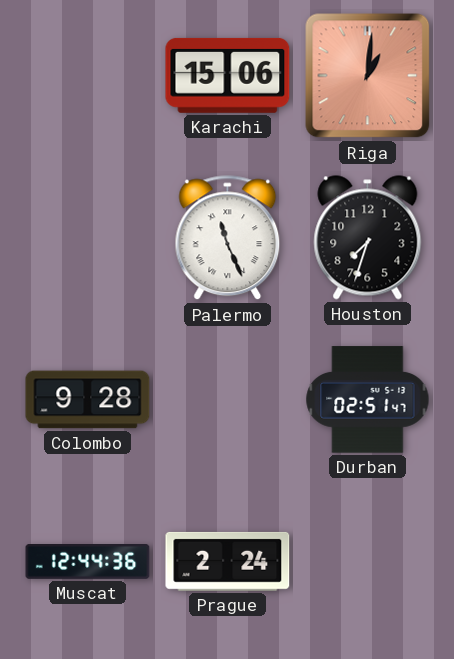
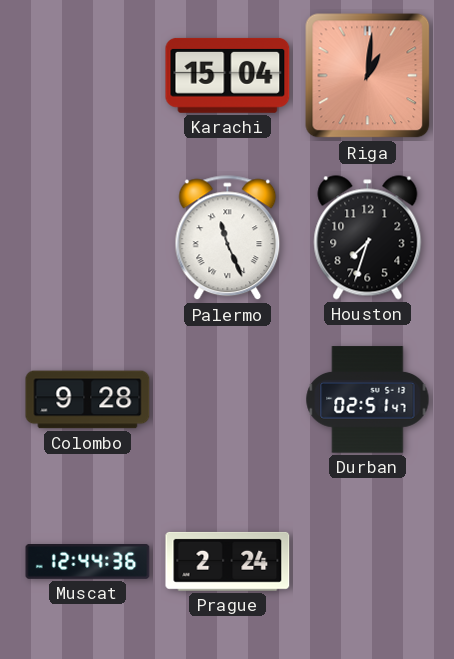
Karachi: 15:06 -> 15:04 (228, 75)
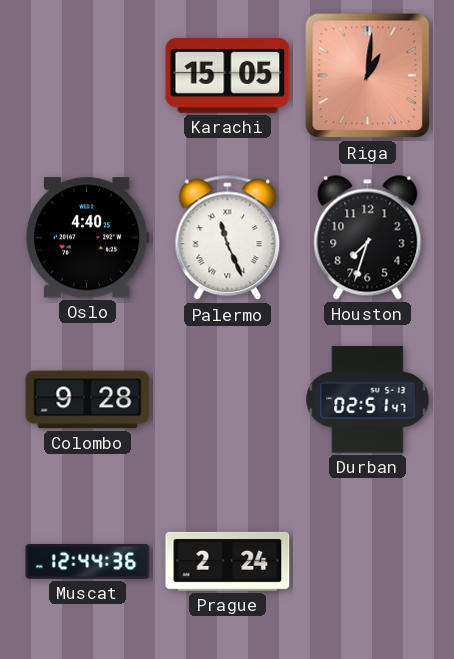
Karachi: 15:04 -> 15:05 (228, 75)
Oslo: none -> 4:40 (87, 238)
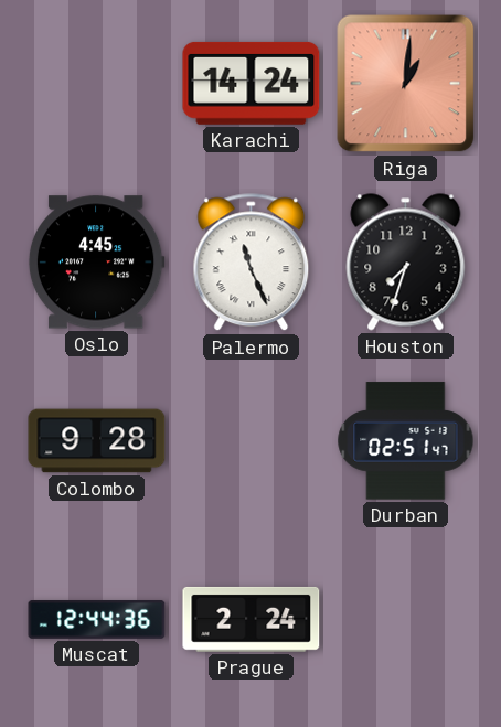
Karachi: 15:05 -> 14:24 (252, 83)
Oslo: 4:40 -> 4:45 (96, 263)
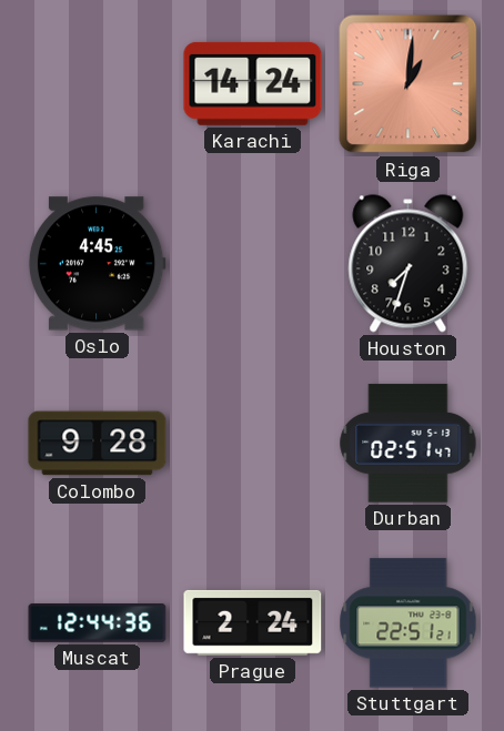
Palermo: 11:26 -> none (252, 263)
Stuttgart: none -> 22:51 (409, 623)
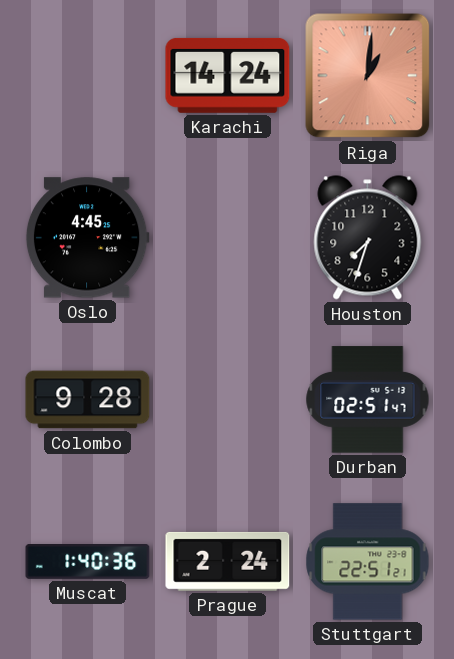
Muscat: 12:44 -> 1:40 (88, 562)
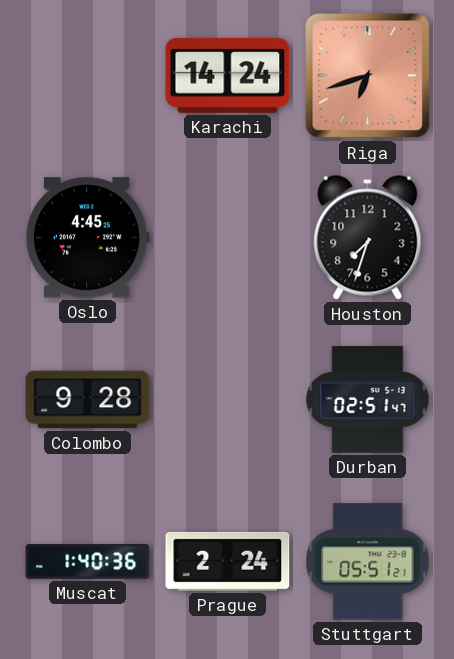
Riga: 1:01 -> 6:42 (368, 76)
Stuttgart: 22:51 -> 05:51 (368, 562)
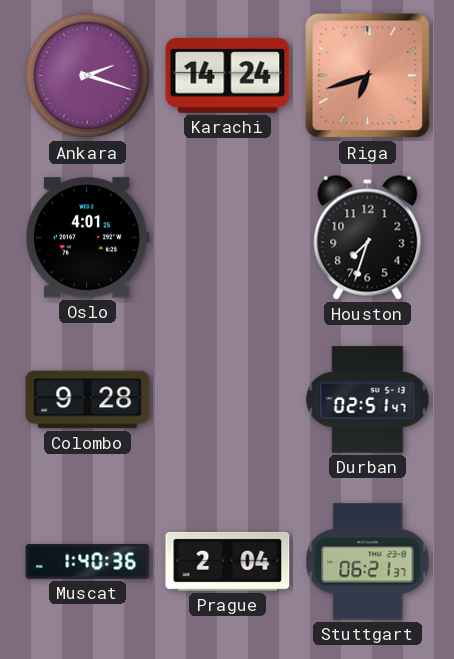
Ankara: none -> 2:18 (88, 76)
Oslo: 4:45 -> 4:01 (87, 238)
Prague: 2:24 -> 2:04 (228, 561)
Stuttgart: 05:51 -> 06:21 (368, 562)
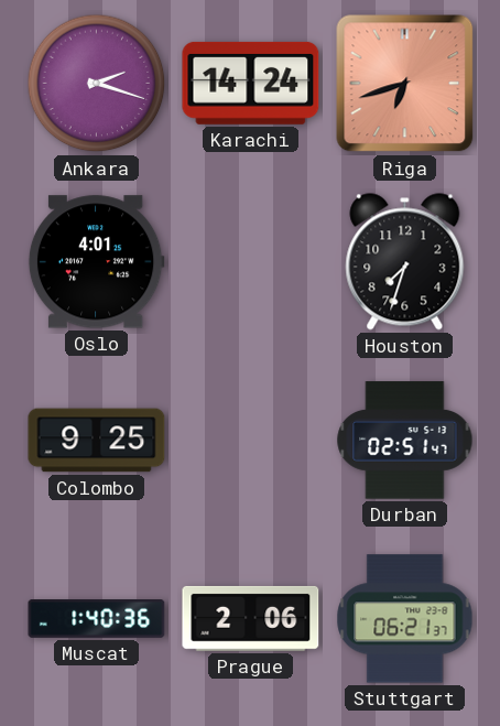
Colombo: 9:28 -> 9:25 (97, 441)
Prague: 2:04 -> 2:06 (251, 618)
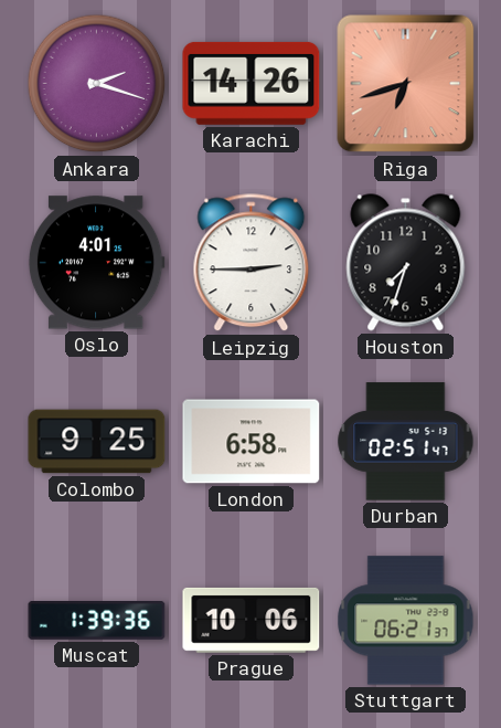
Karachi: 14:24 -> 14:26 (252, 83)
Leipzig: none -> 2:45 (252, 263)
London: none -> 6:58 (252, 442)
Muscat: 1:40 -> 1:39 (97, 621)
Prague: 2:06 -> 10:06 (252, 620)
